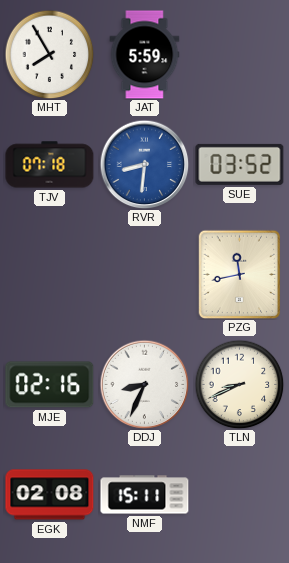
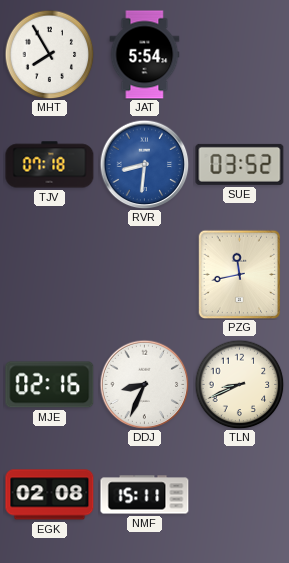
JAT: 5:59 -> 5:54 (145, 55)
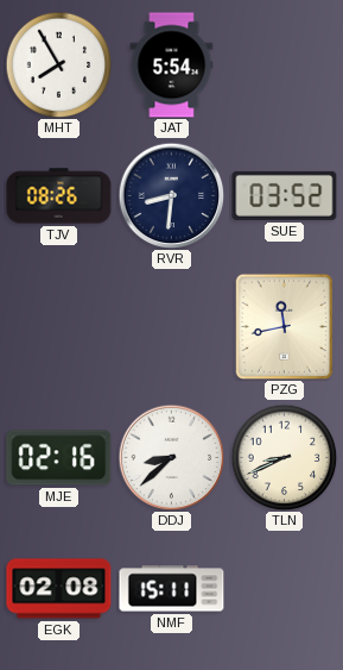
TJV: 07:18 -> 08:26 (59, 196)
RVR dial: blue -> navy (171, 195)
DDJ: 8:34 -> 8:38 (171, 457)
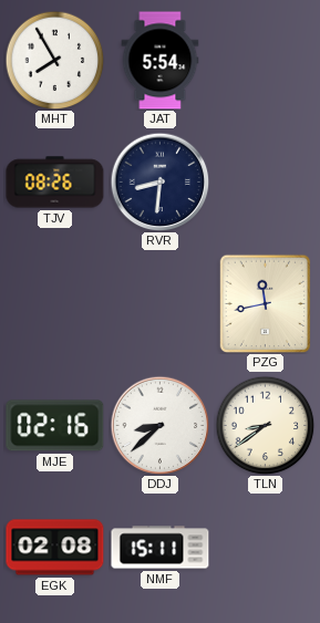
SUE: 03:52 -> none (285, 195)
TLN: 8:41 -> 8:39 (265, 425)
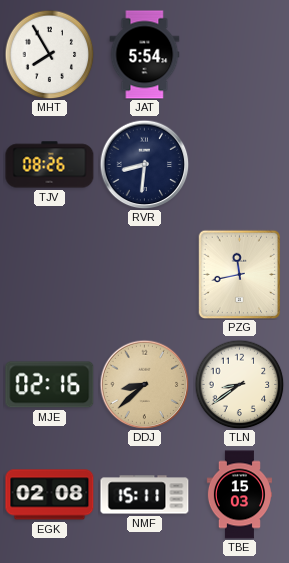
DDJ dial: white -> champagne (144, 384)
TBE: none -> 15:03 (239, 495)
